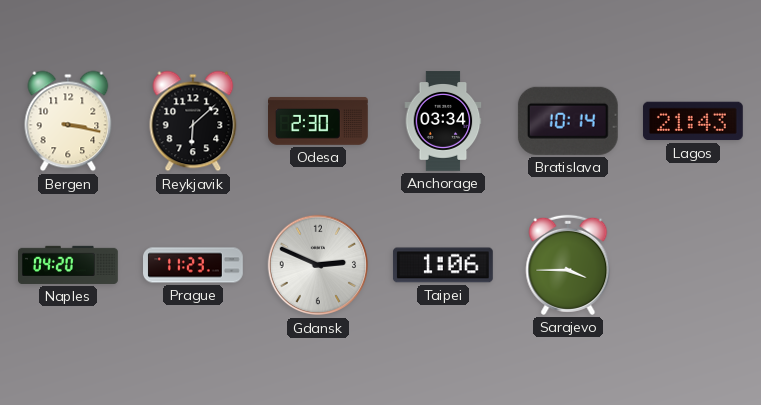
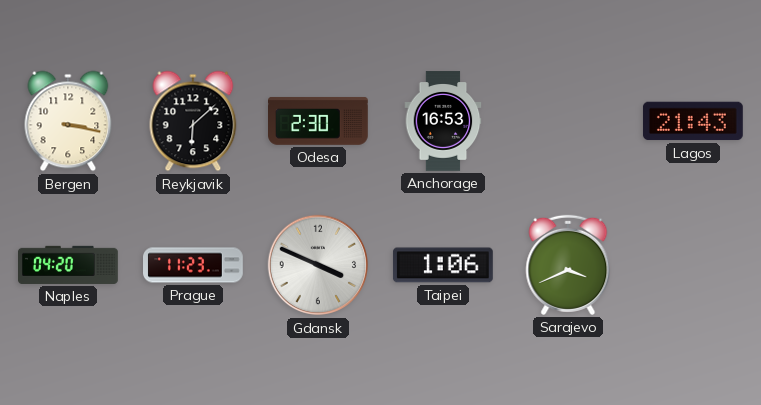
Anchorage: 03:34 -> 16:53 (443, 121)
Bratislava: 10:14 -> none (568, 121)
Gdansk: 2:49 -> 3:49 (318, 265)
Sarajevo: 3:45 -> 3:41 (568, 265)
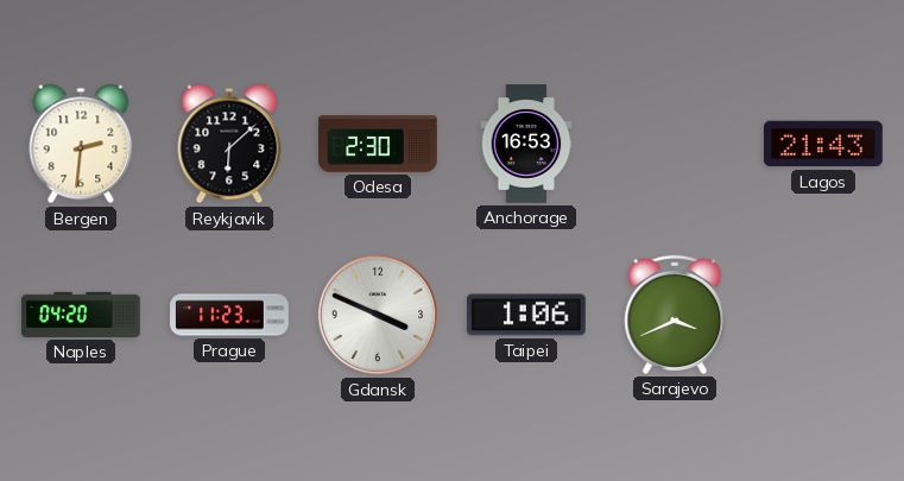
Bergen: 3:17 -> 2:31 (81, 144)
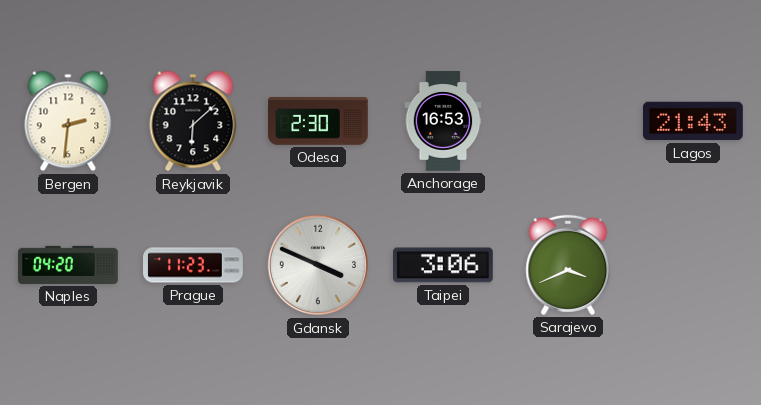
Taipei: 1:06 -> 3:06 (443, 265)
